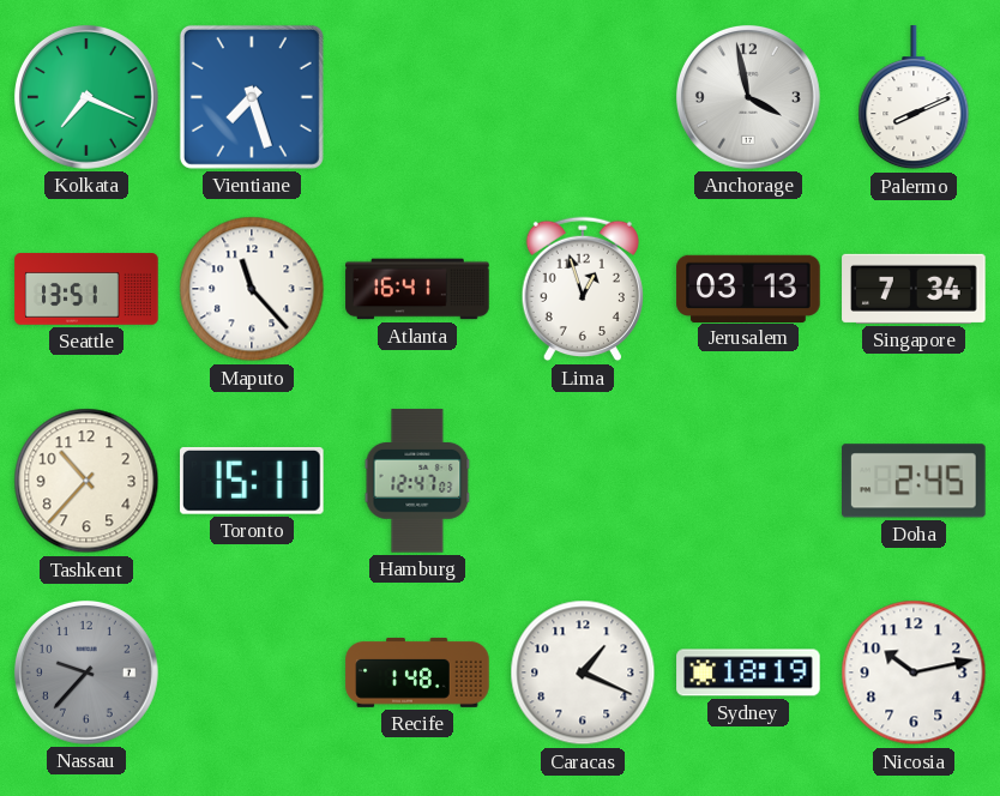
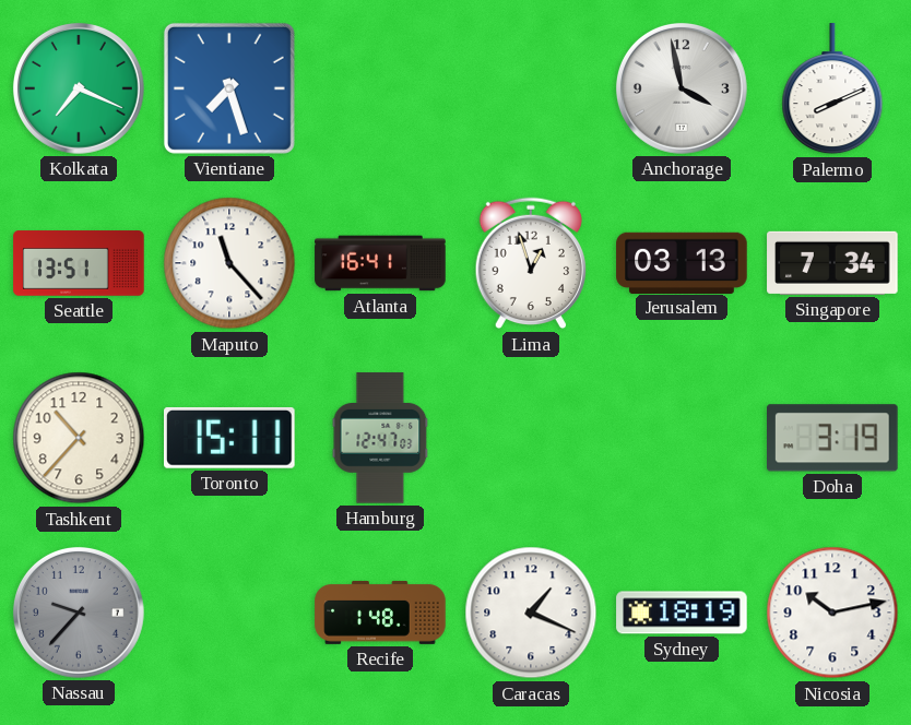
Doha: 2:45 -> 3:19 (833, 438)
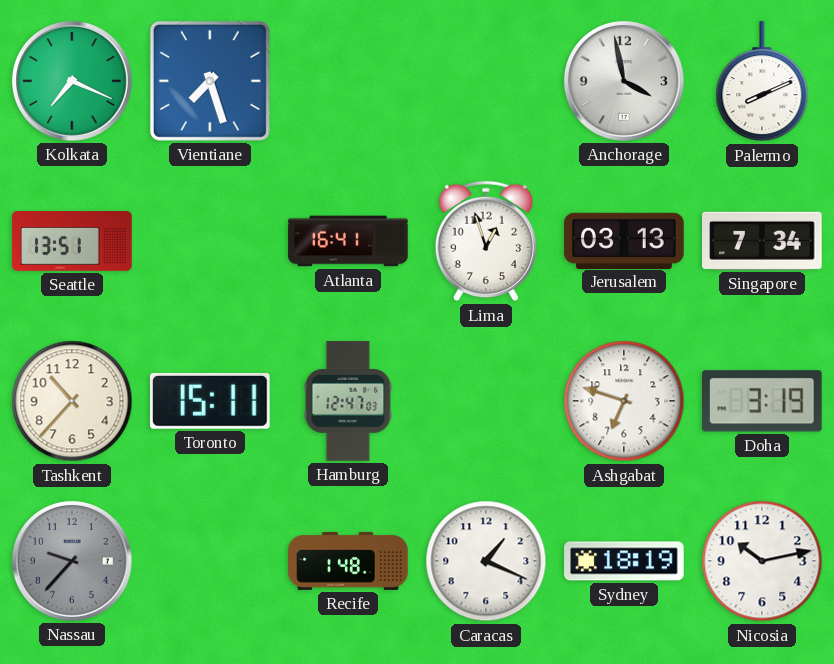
Maputo: 11:23 -> none (229, 263)
Ashgabat: none -> 6:48 (624, 401)
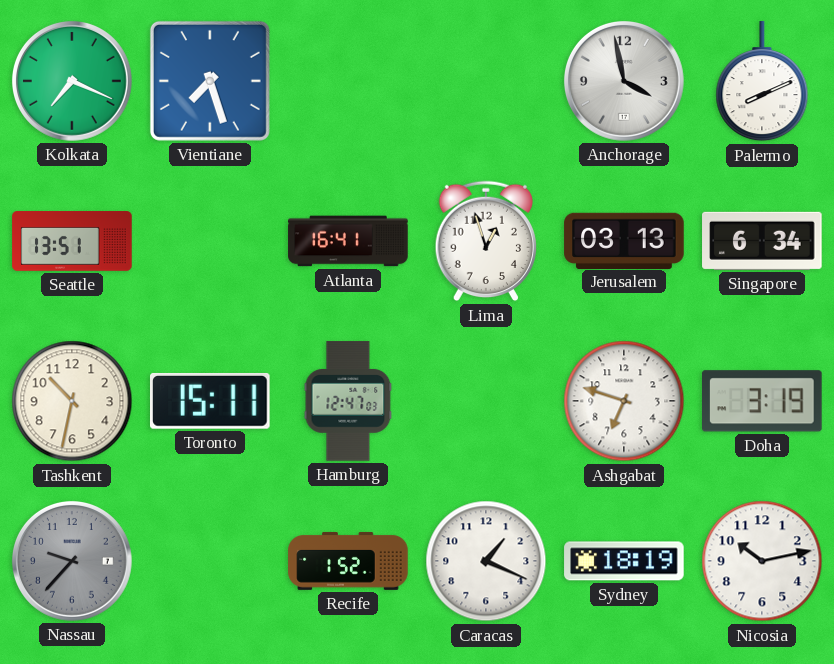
Singapore: 7:34 -> 6:34 (762, 241)
Tashkent: 10:37 -> 10:32 (72, 401)
Recife: 1:48 -> 1:52 (348, 561)
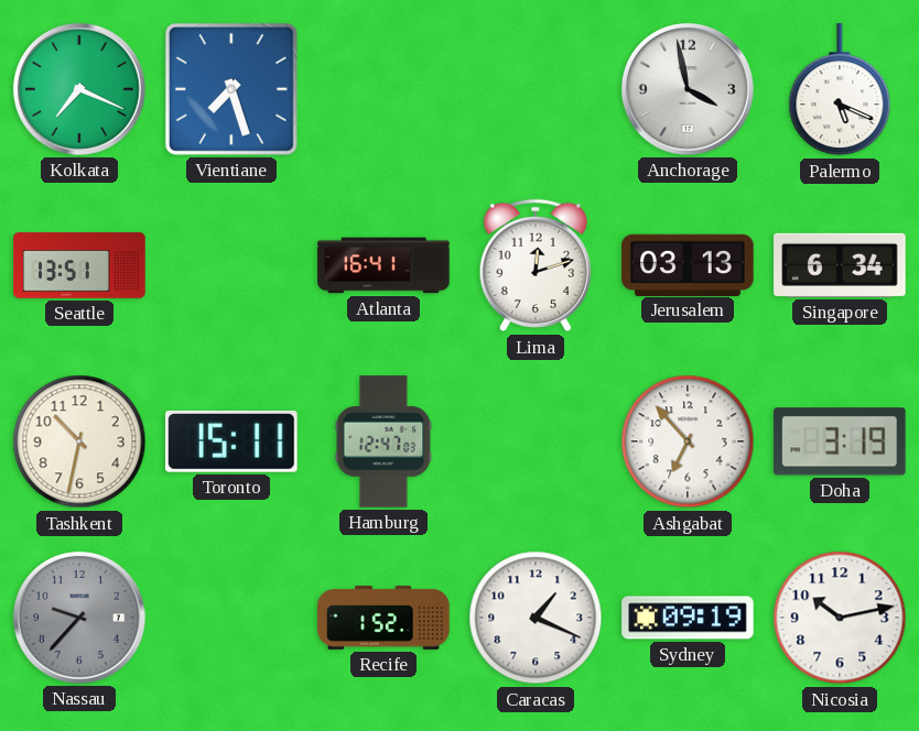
Palermo: 8:11 -> 5:19 (840, 90)
Lima: 12:57 -> 12:12 (536, 265)
Ashgabat: 6:48 -> 6:53 (688, 441)
Sydney: 18:19 -> 09:19 (688, 618)
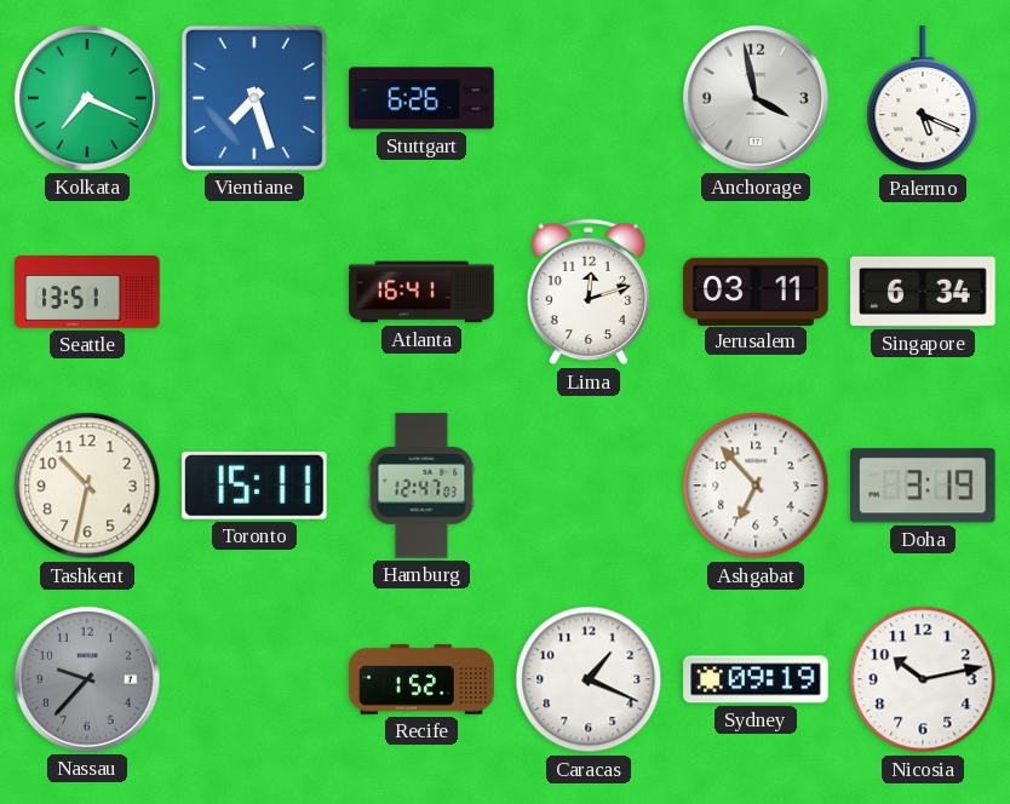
Stuttgart: none -> 6:26 (421, 98)
Jerusalem: 03:13 -> 03:11 (756, 291)
